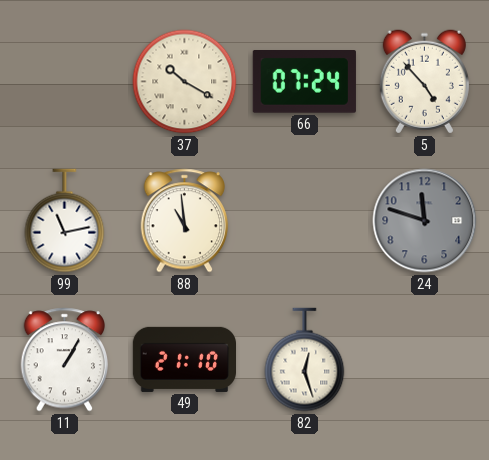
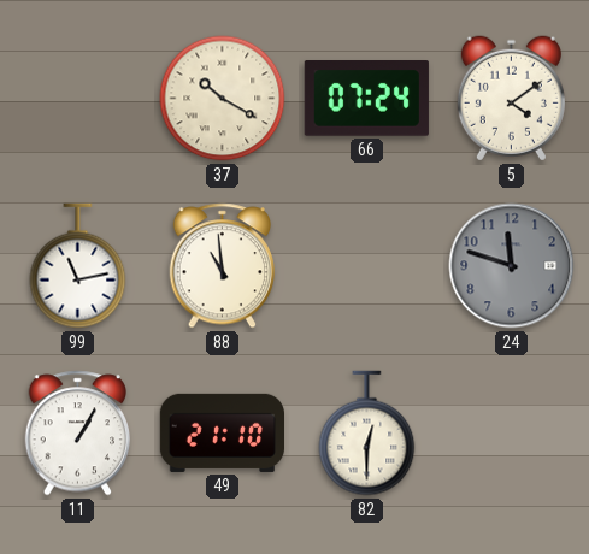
5: 4:53 -> 4:09 (511, 99)
82: 12:27 -> 12:30 (367, 434)
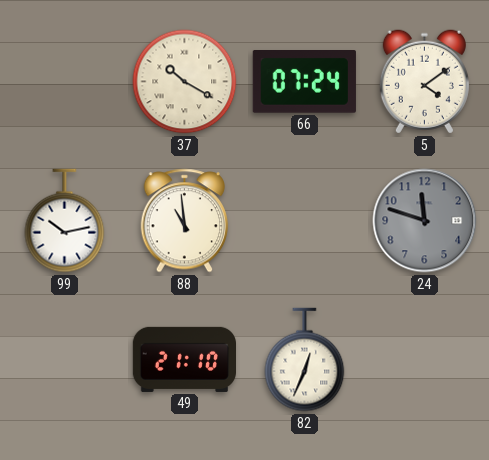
99: 11:13 -> 10:13 (65, 221)
11: 1:05 -> none (78, 434)
82: 12:30 -> 12:34 (305, 360)
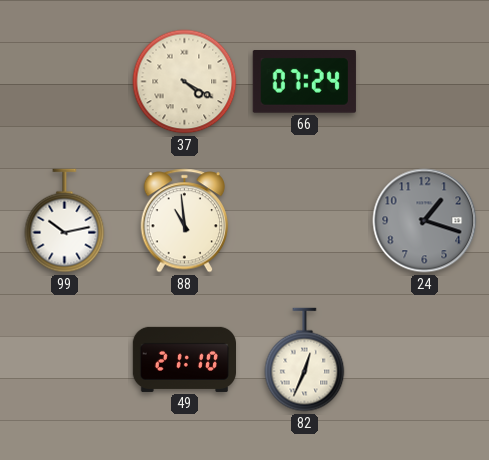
37: 10:20 -> 4:20 (185, 82)
5: 4:09 -> none (424, 82)
24: 11:48 -> 1:18 (425, 221)
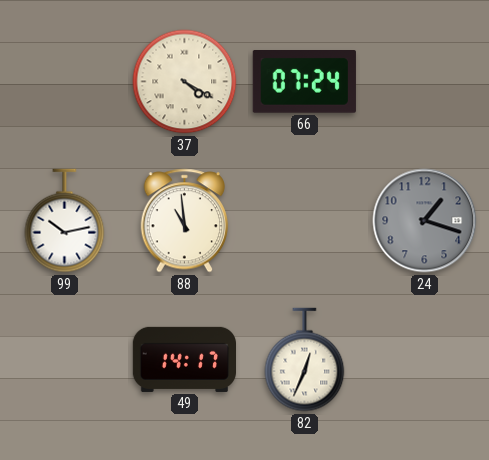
49: 21:10 -> 14:17 (184, 359)
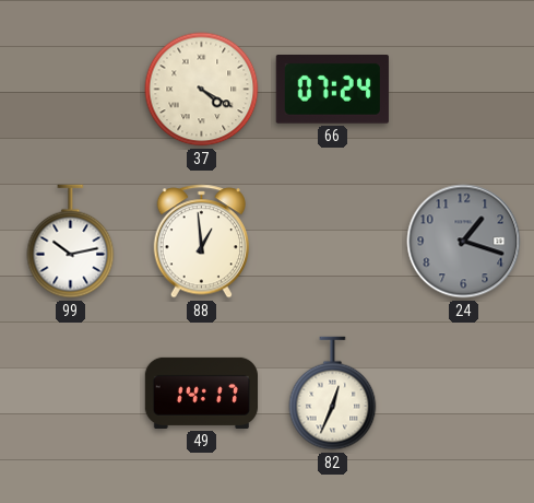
88: 10:59 -> 12:59 (202, 242)
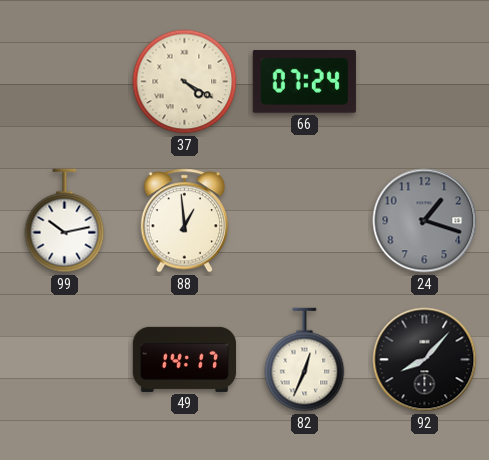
92: none -> 8:07 (425, 360)
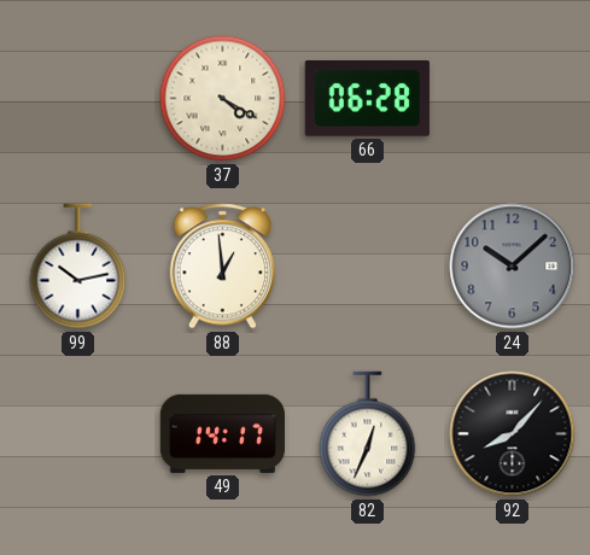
66: 07:24 -> 06:28 (367, 99)
24: 1:18 -> 10:08 (513, 267)
